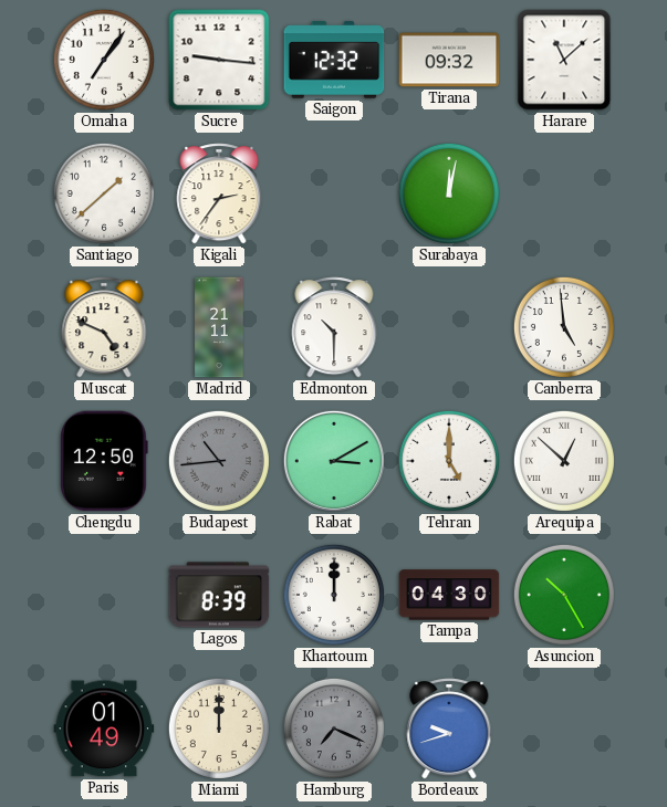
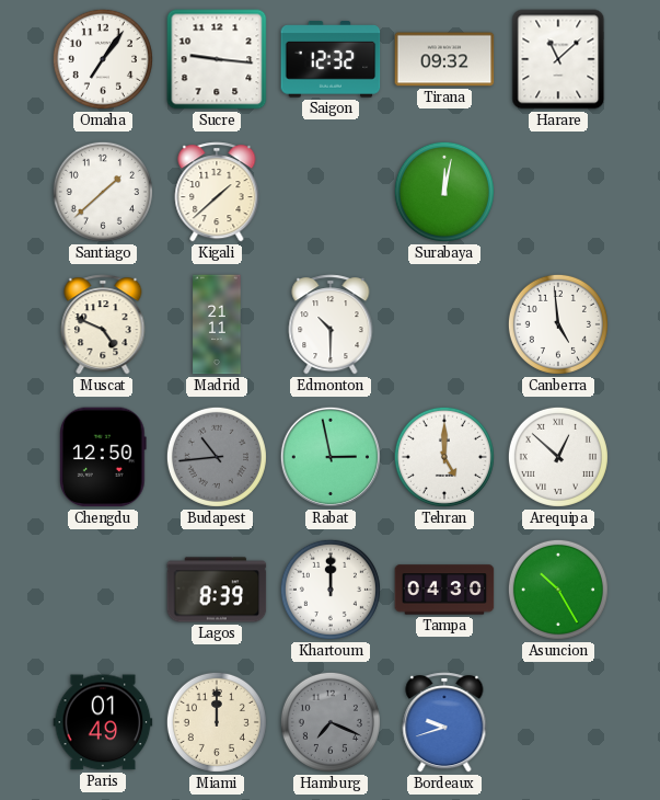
Kigali: 2:36 -> 1:38 (217, 192)
Rabat: 3:10 -> 2:58 (331, 457)
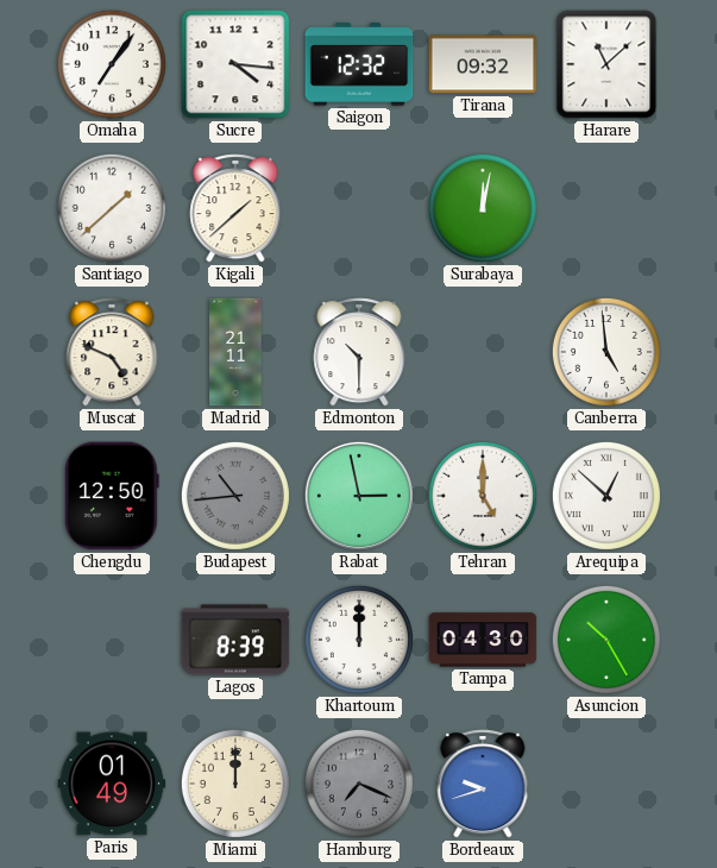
Sucre: 9:16 -> 4:16 (235, 64)
